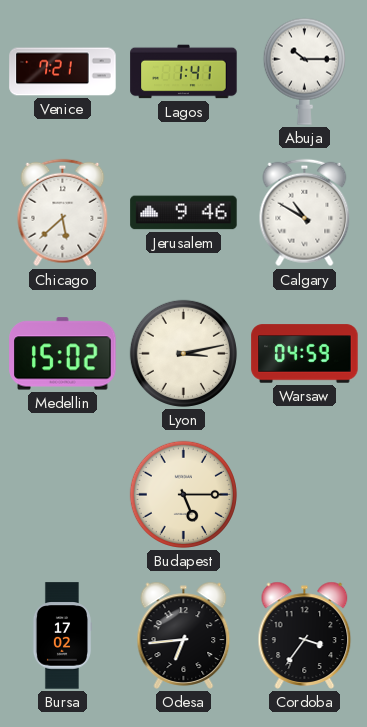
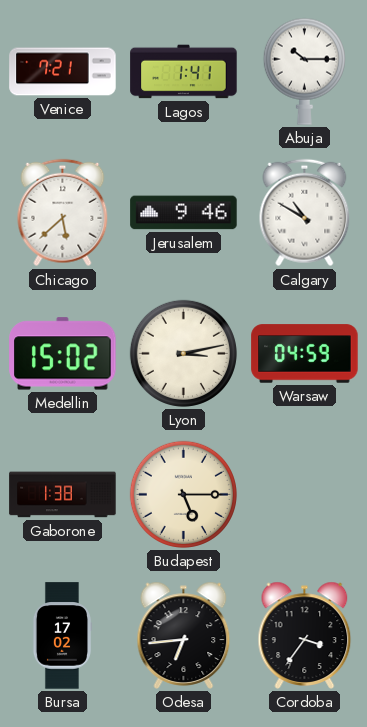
Gaborone: none -> 1:38 (63, 495)
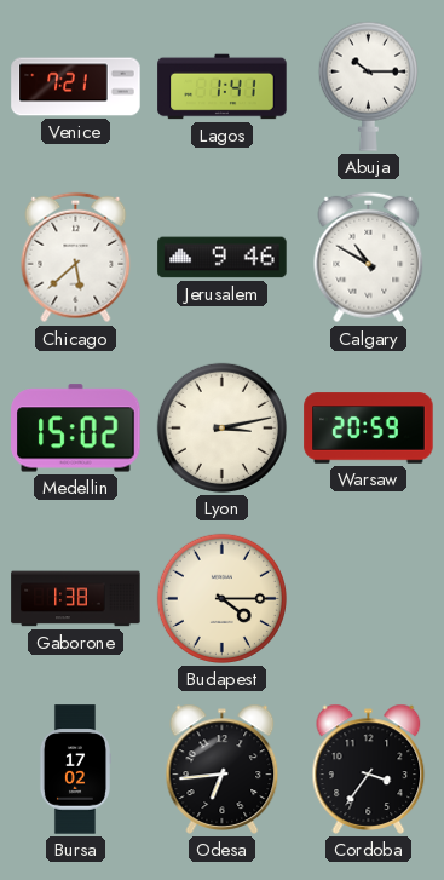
Warsaw: 04:59 -> 20:59 (369, 429)
Budapest: 5:15 -> 4:15 (221, 598)
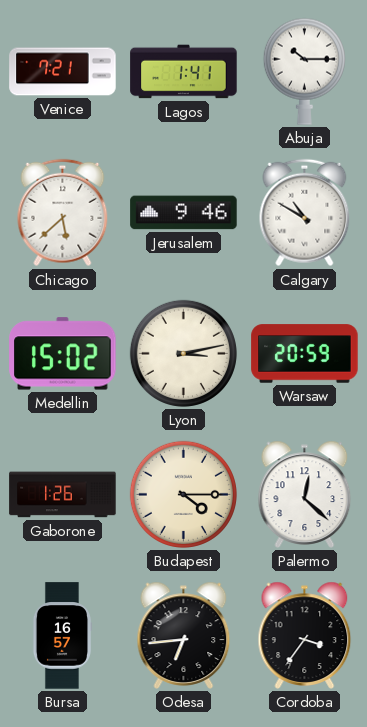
Gaborone: 1:38 -> 1:26 (63, 495)
Palermo: none -> 12:22 (305, 494)
Bursa: 17:02 -> 16:57 (61, 636)
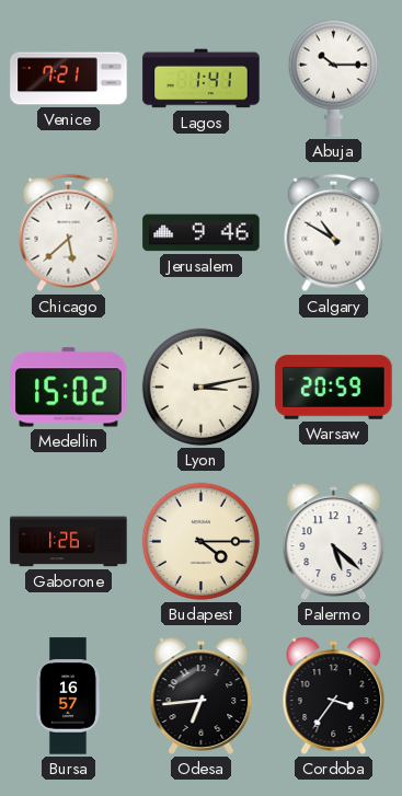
Palermo: 12:22 -> 5:22 (334, 541)
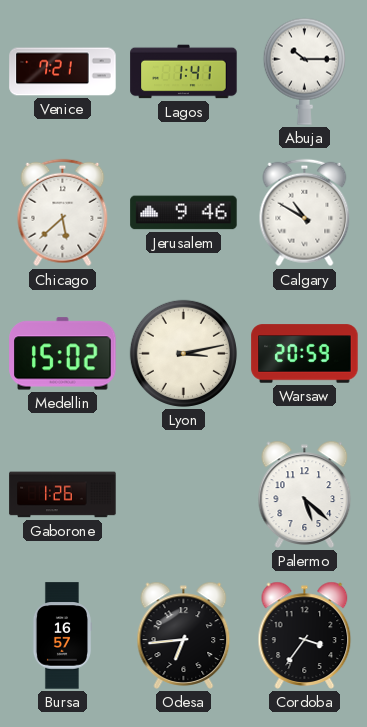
Budapest: 4:15 -> none (200, 541)
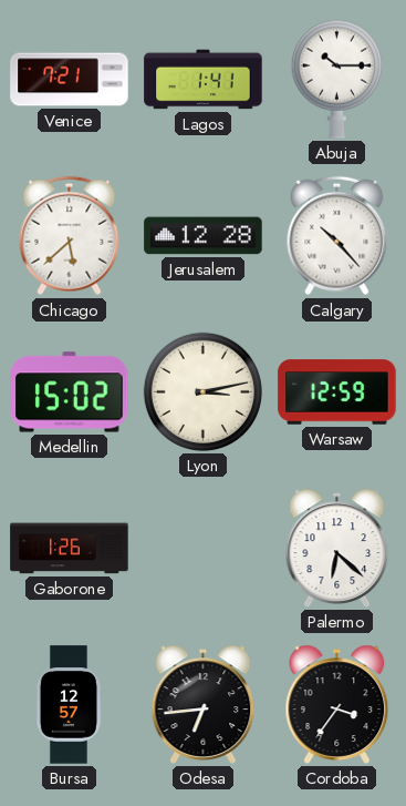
Jerusalem: 9:46 -> 12:28 (204, 236)
Calgary: 10:50 -> 10:23 (337, 236)
Warsaw: 20:59 -> 12:59 (337, 392)
Palermo: 5:22 -> 6:22 (337, 548)
Bursa: 16:57 -> 12:57 (67, 705)
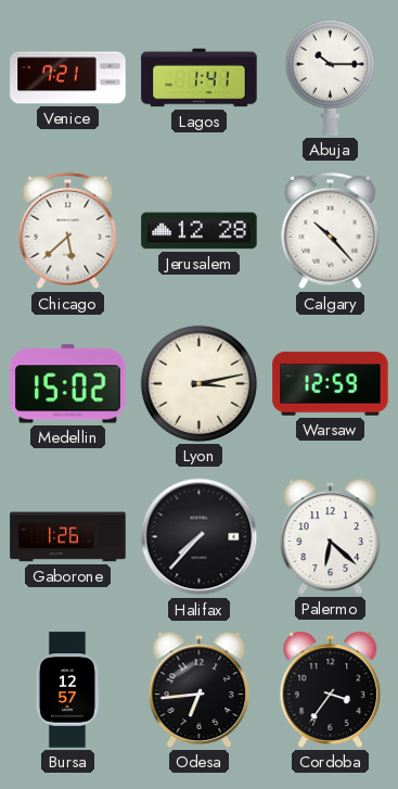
Halifax: none -> 7:37 (200, 537)
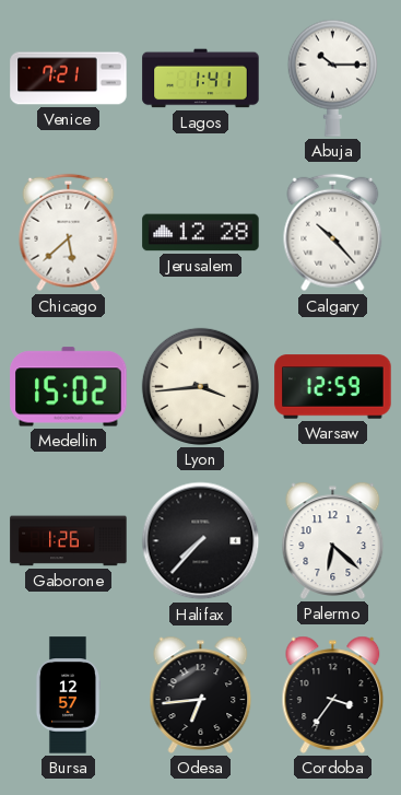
Lyon: 3:13 -> 3:44 (200, 386)
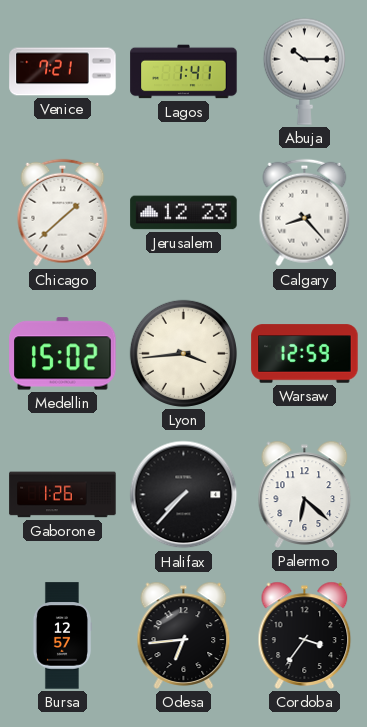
Chicago: 5:38 -> 1:38 (63, 213)
Jerusalem: 12:28 -> 12:23 (184, 213)
Calgary: 10:23 -> 8:23 (305, 213)
